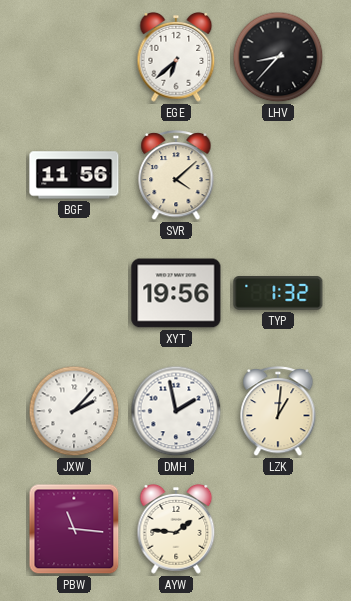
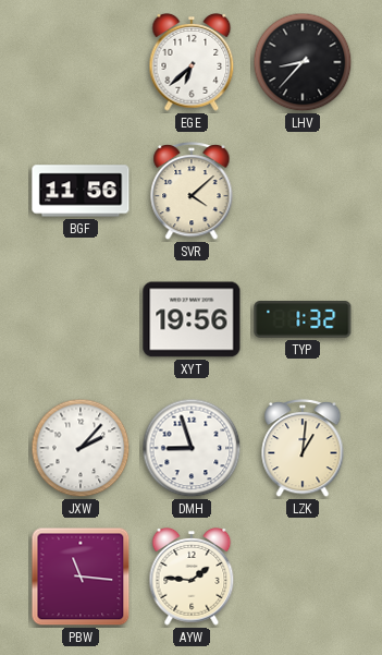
DMH: 1:58 -> 8:57 (192, 448)
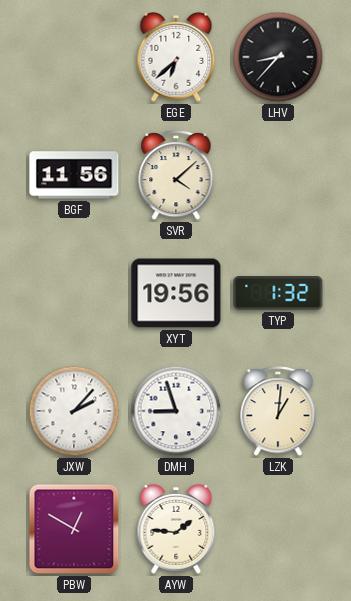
PBW: 11:16 -> 12:50 (74, 529)
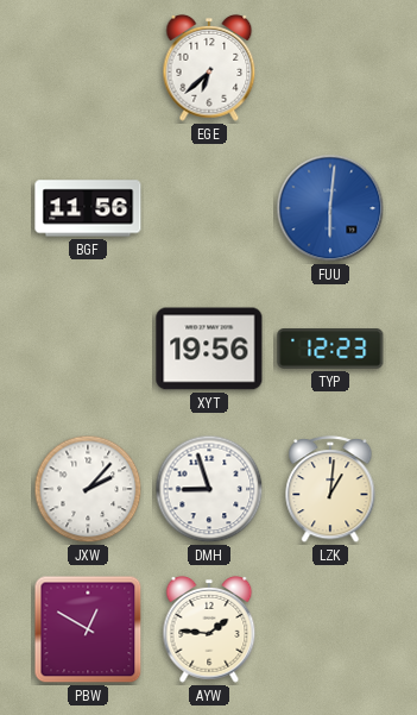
LHV: 8:37 -> none (278, 57)
SVR: 4:08 -> none (176, 176)
FUU: none -> 6:01 (330, 208)
TYP: 1:32 -> 12:23 (330, 350)
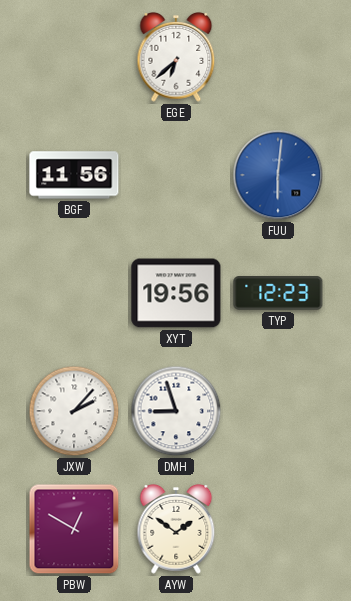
LZK: 1:01 -> none (330, 490)
AYW: 1:46 -> 1:51 (176, 530)
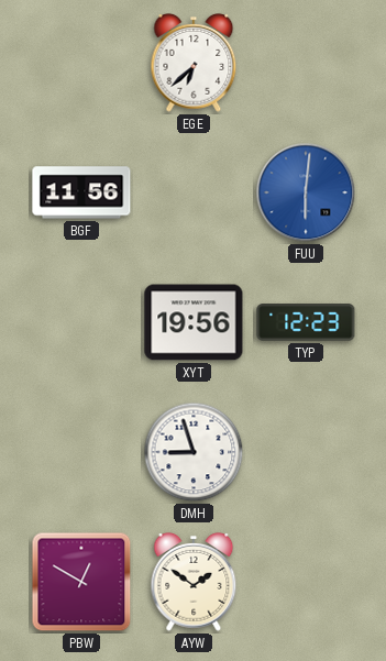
JXW: 2:07 -> none (74, 411)
